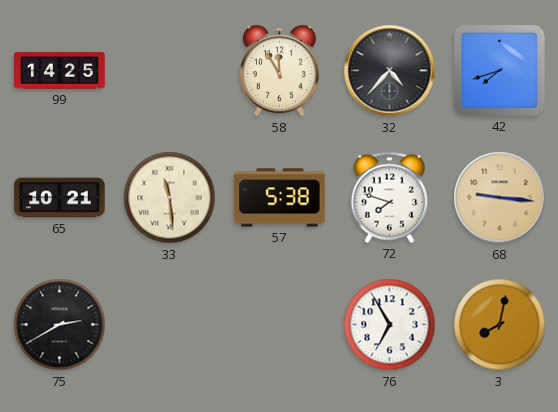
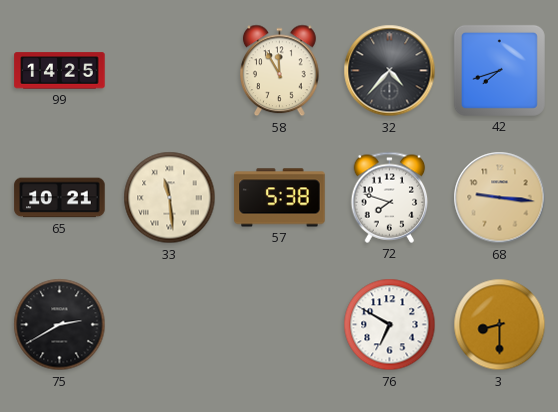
76: 6:55 -> 6:50 (390, 325)
3: 8:02 -> 8:30 (500, 325)
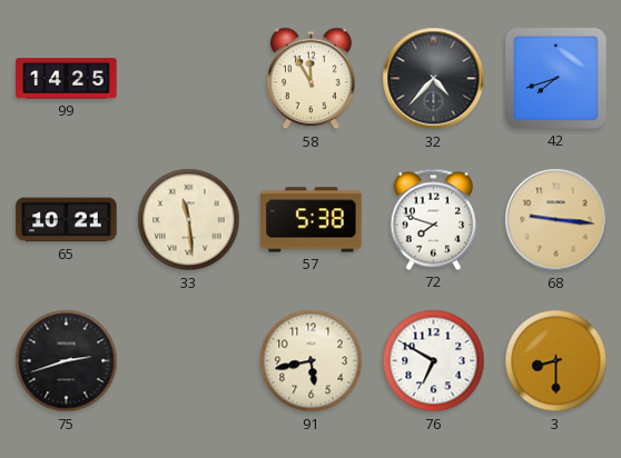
75: 2:40 -> 2:42 (67, 361)
91: none -> 5:43 (312, 361)
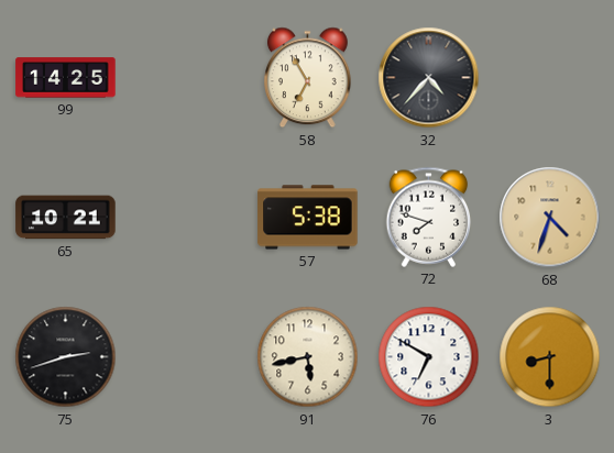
58: 11:55 -> 6:55 (308, 78)
42: 7:42 -> none (555, 78)
33: 11:29 -> none (189, 220)
68: 9:16 -> 4:33 (550, 218)
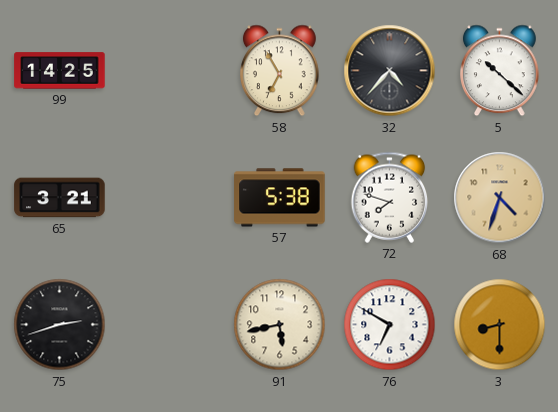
5: none -> 10:22 (500, 71)
65: 10:21 -> 3:21 (60, 198)
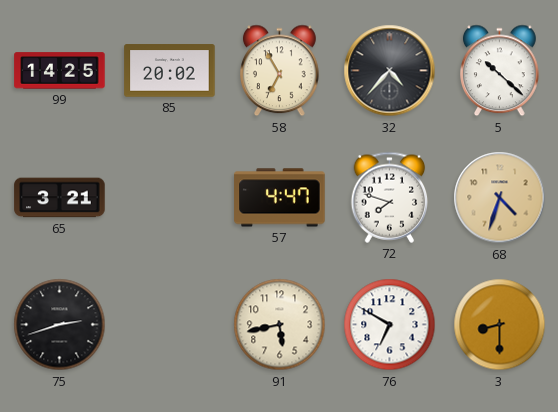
85: none -> 20:02 (170, 71)
57: 5:38 -> 4:47 (280, 198)
